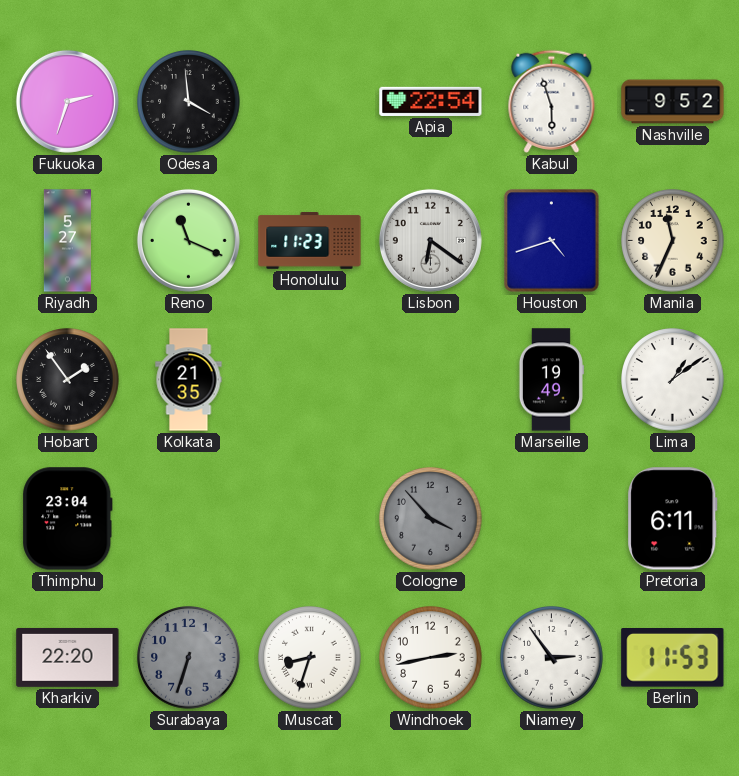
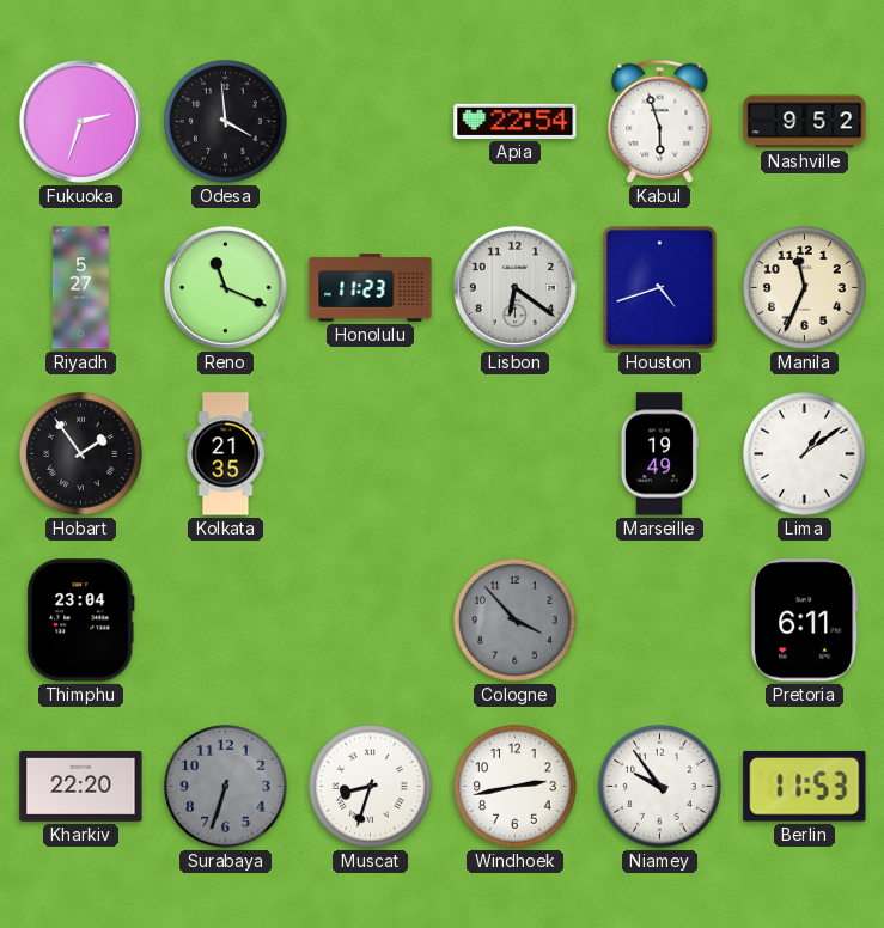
Niamey: 2:54 -> 9:54 (660, 787)
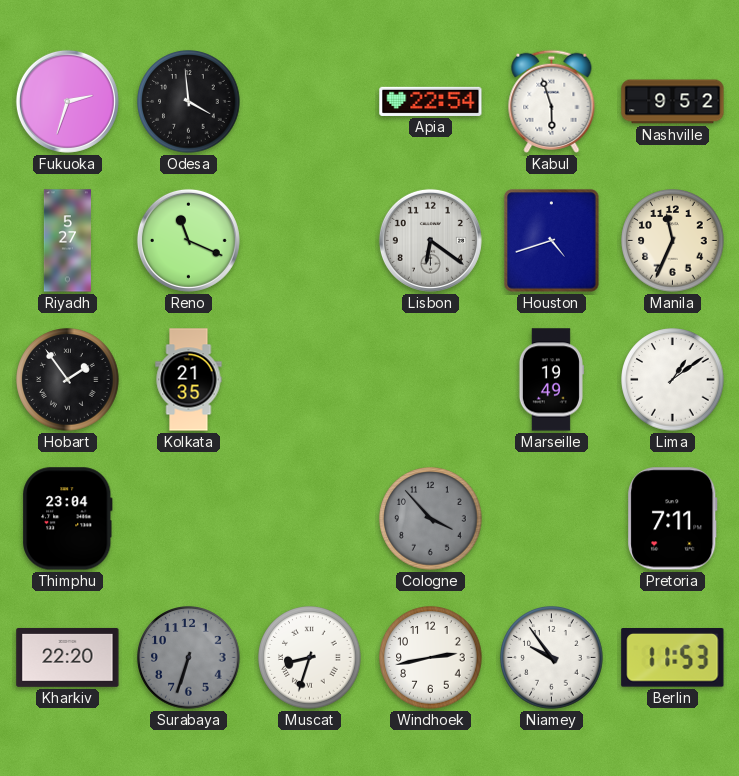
Honolulu: 11:23 -> none (371, 288)
Pretoria: 6:11 -> 7:11 (673, 519)
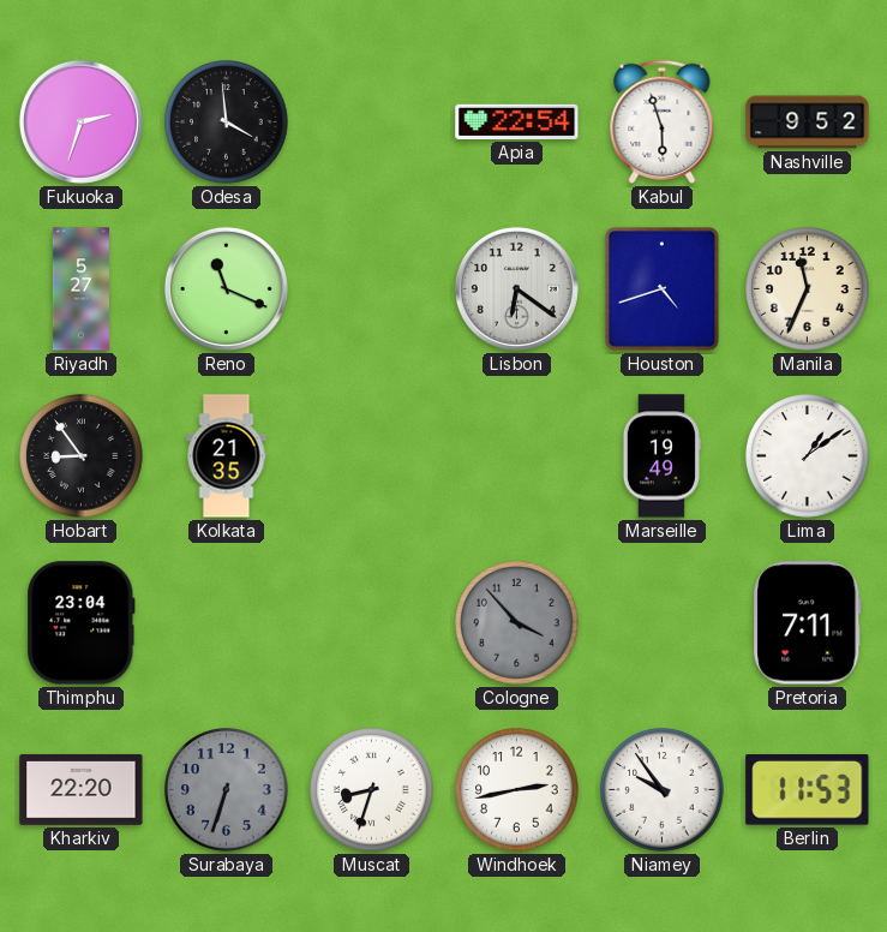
Hobart: 1:54 -> 8:54 (82, 456)
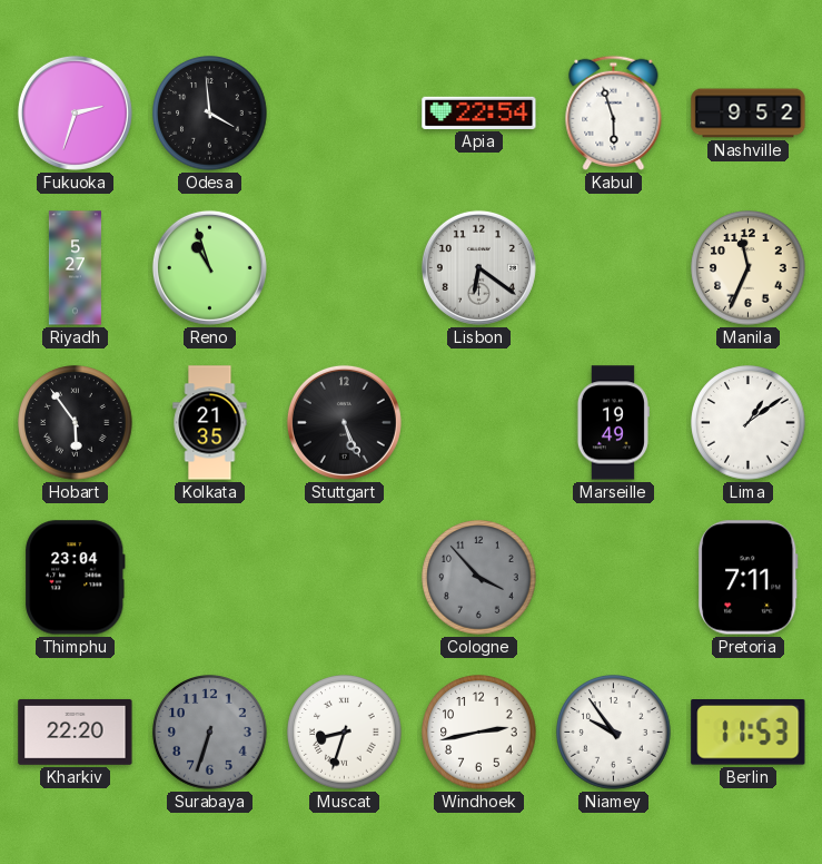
Reno: 11:19 -> 10:57 (209, 267)
Houston: 4:42 -> none (663, 289)
Hobart: 8:54 -> 5:54 (76, 423)
Stuttgart: none -> 5:26 (344, 422)
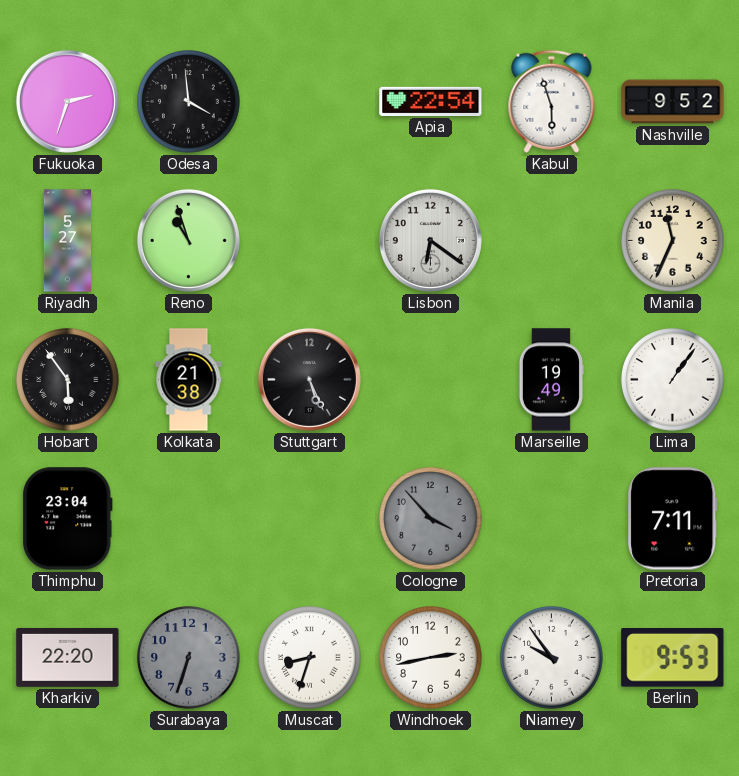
Kolkata: 21:35 -> 21:38 (189, 380)
Lima: 1:09 -> 1:06 (673, 380)
Berlin: 11:53 -> 9:53 (673, 658)
